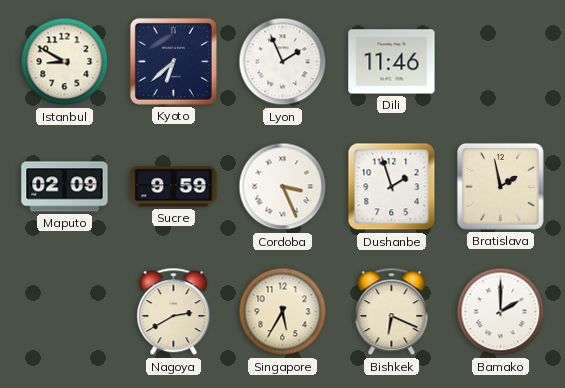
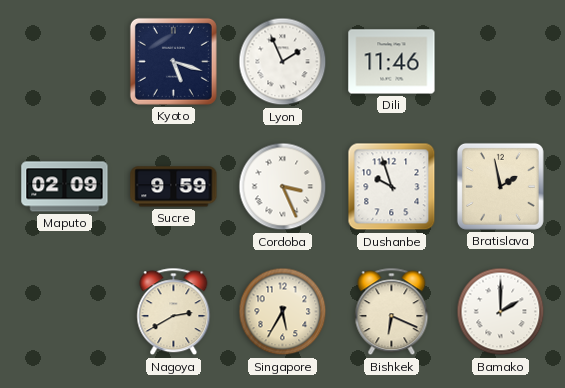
Istanbul: 8:50 -> none (65, 62)
Kyoto: 6:38 -> 5:18 (173, 61)
Dushanbe: 1:57 -> 9:57 (392, 187)
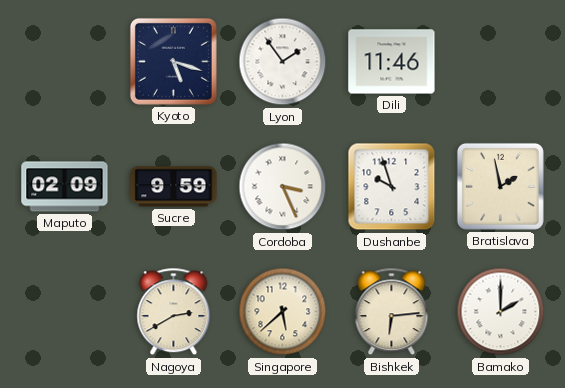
Lyon: 1:56 -> 1:54 (283, 62)
Singapore: 5:35 -> 5:38 (283, 312)
Bishkek: 6:19 -> 6:14 (392, 312)
